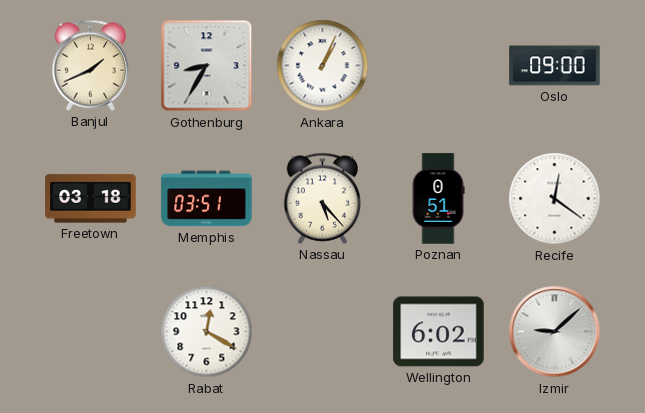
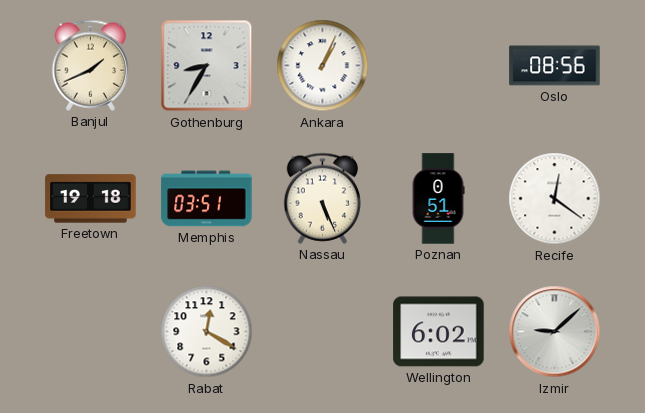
Oslo: 09:00 -> 08:56 (555, 66)
Freetown: 03:18 -> 19:18 (91, 199)
Nassau: 5:23 -> 5:26 (323, 198)
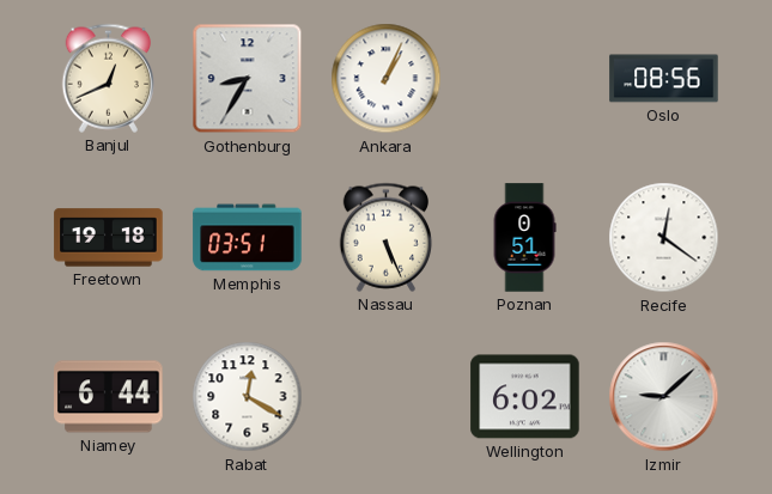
Banjul: 1:41 -> 12:41 (109, 78)
Niamey: none -> 6:44 (109, 397)
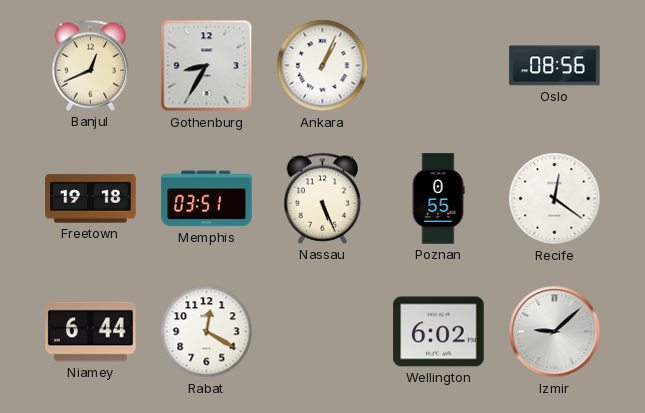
Poznan: 0:51 -> 0:55 (438, 199)
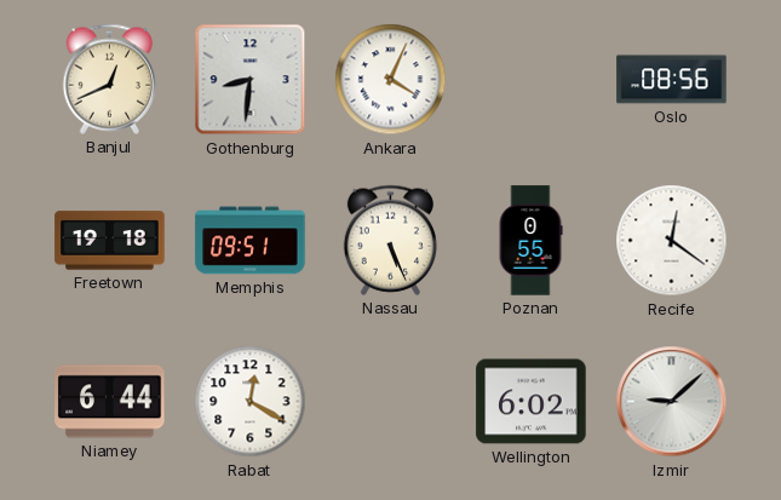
Gothenburg: 8:35 -> 8:31 (251, 80)
Ankara: 1:04 -> 4:04 (391, 80)
Memphis: 03:51 -> 09:51 (251, 241)
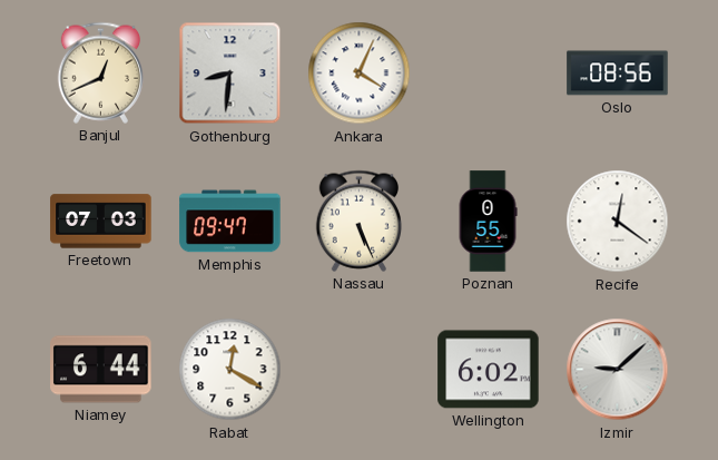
Freetown: 19:18 -> 07:03 (101, 222)
Memphis: 09:51 -> 09:47 (230, 222)
